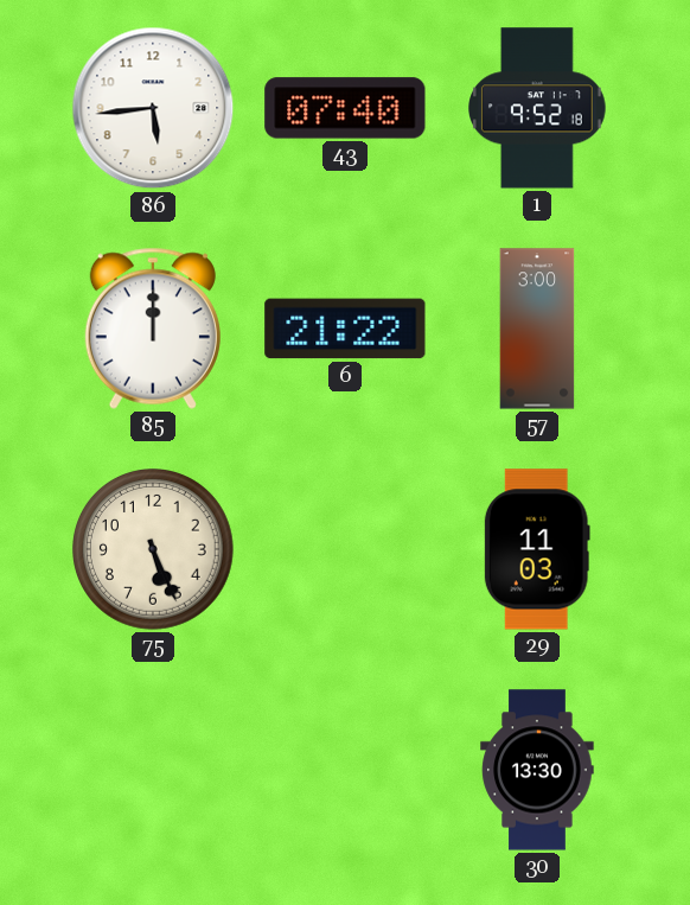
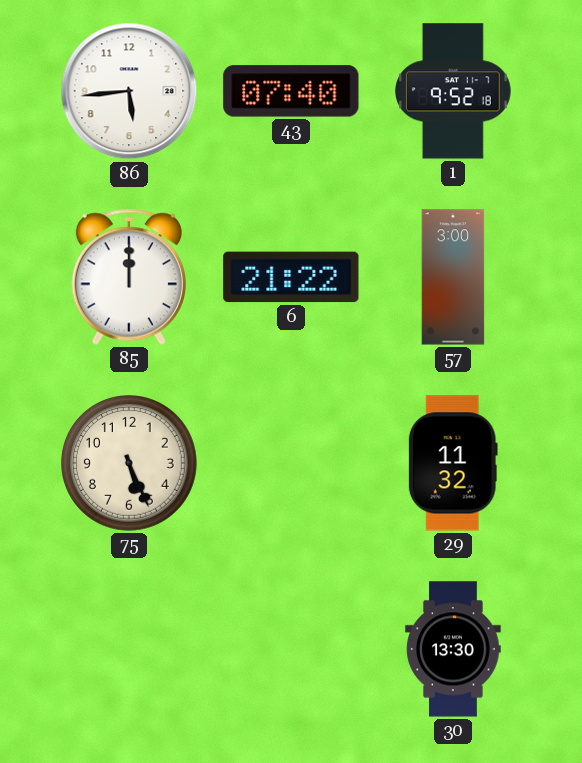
29: 11:03 -> 11:32 (453, 463)
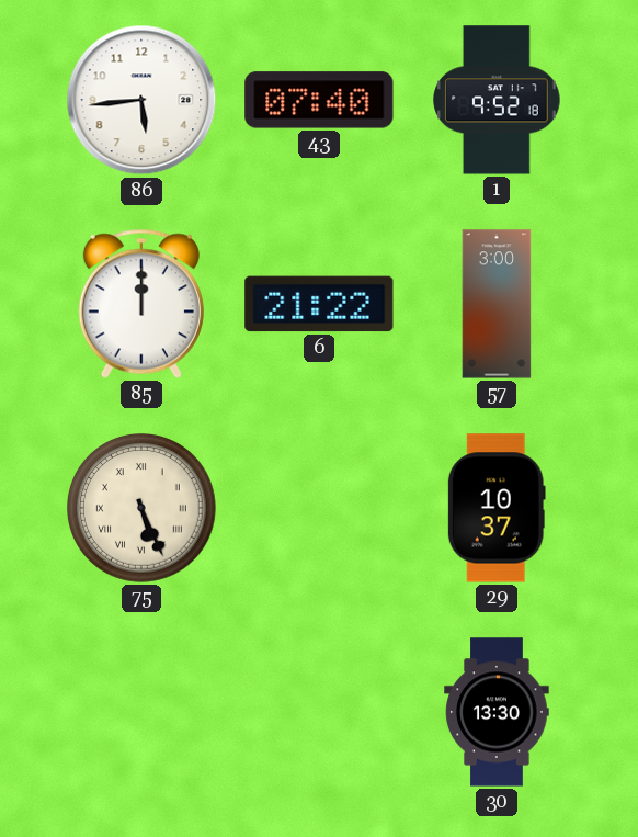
75 numerals: Arabic -> Roman (143, 509)
29: 11:32 -> 10:37 (497, 508)
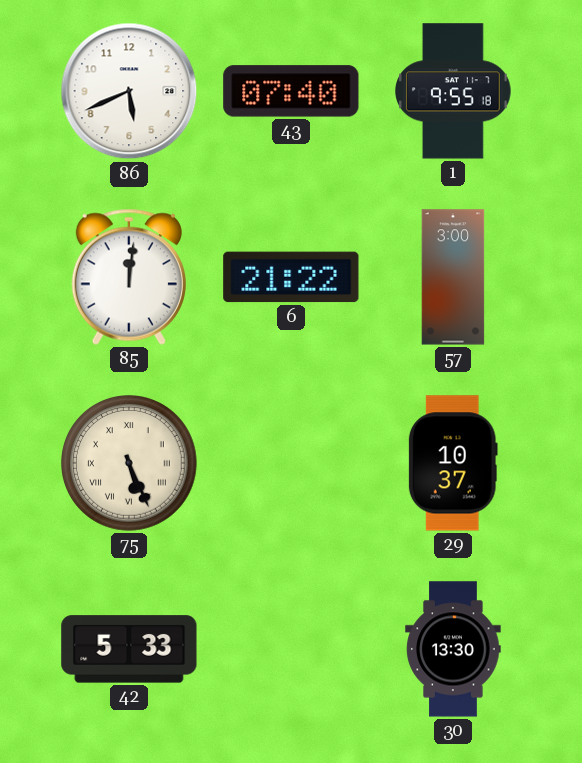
86: 5:44 -> 5:41 (129, 91)
1: 9:52 -> 9:55 (454, 91)
85: 12:00 -> 12:01 (129, 277)
42: none -> 5:33 (129, 649)
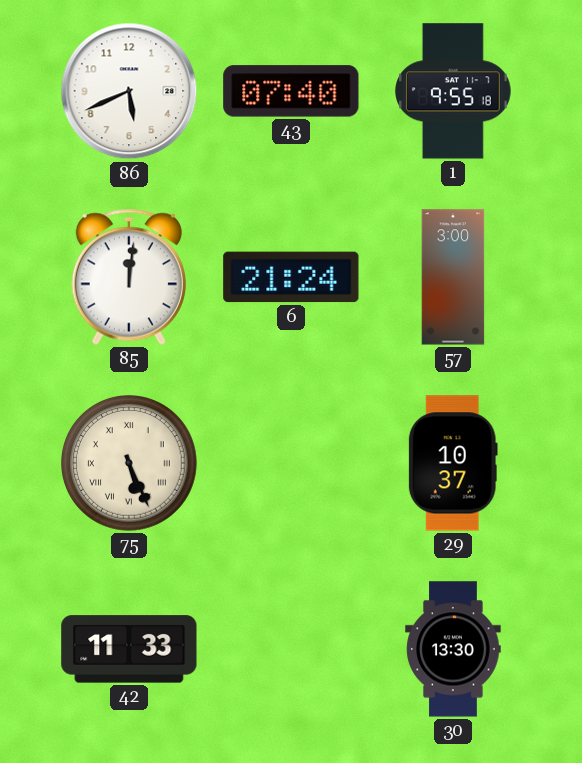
6: 21:22 -> 21:24 (291, 277)
42: 5:33 -> 11:33 (129, 649)
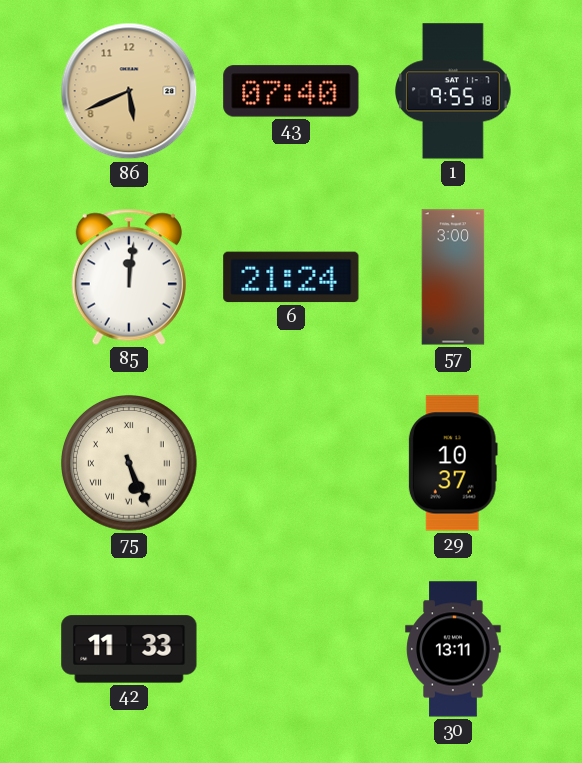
86 dial: white -> champagne (129, 91)
30: 13:30 -> 13:11 (453, 649)
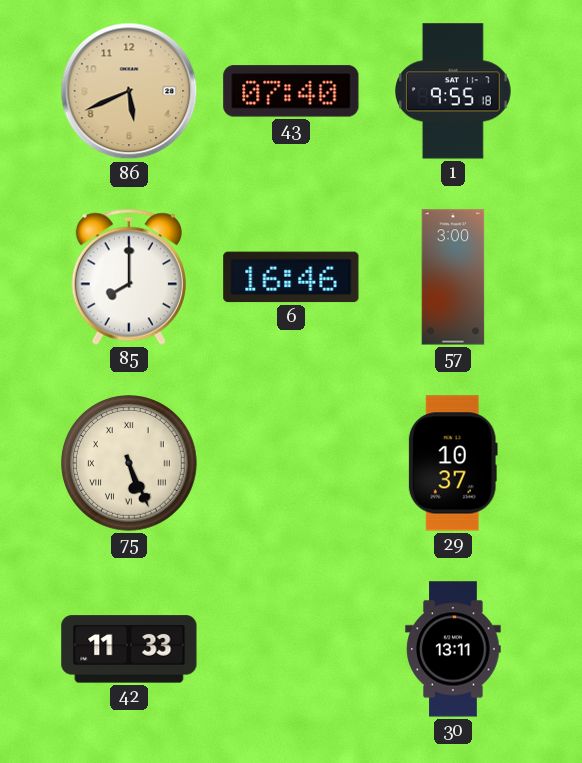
85: 12:01 -> 8:00 (129, 277)
6: 21:24 -> 16:46 (291, 277)
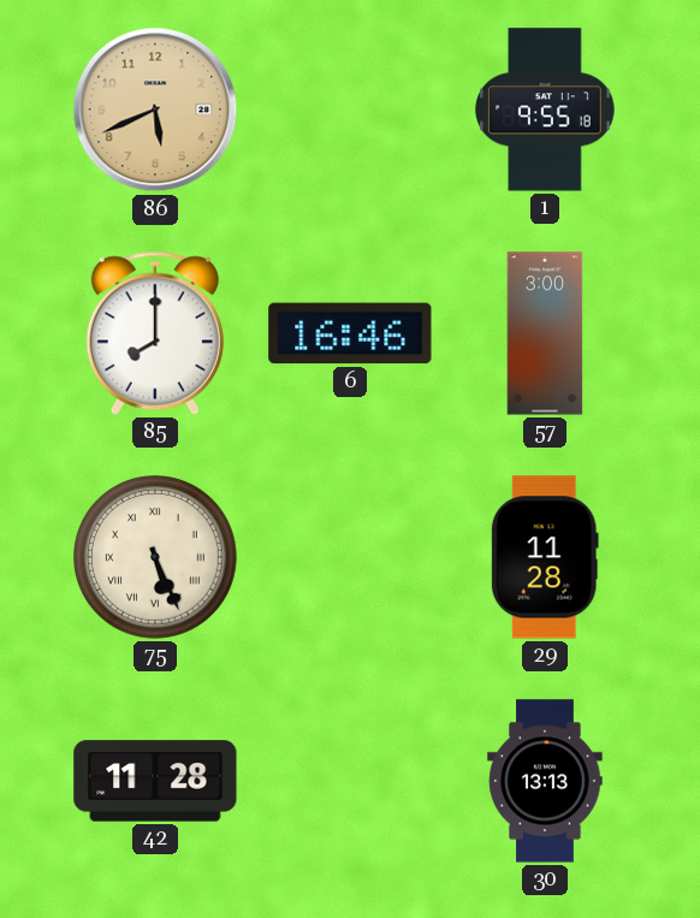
43: 07:40 -> none (291, 91)
29: 10:37 -> 11:28 (545, 557)
42: 11:33 -> 11:28 (155, 781)
30: 13:11 -> 13:13 (545, 781)
